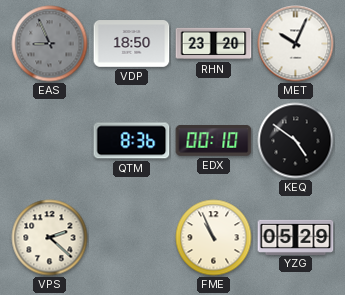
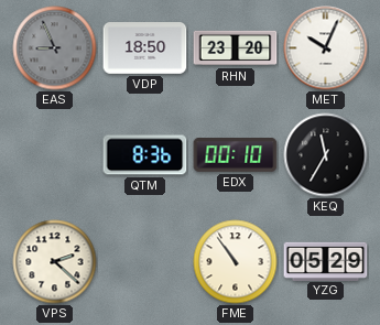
KEQ: 4:51 -> 11:35 (326, 155)
FME: 10:56 -> 10:54 (236, 262)
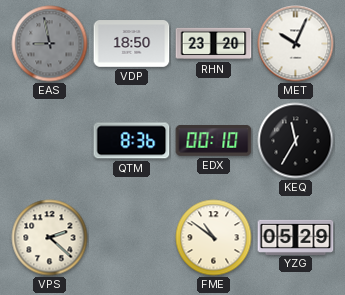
EAS: 8:56 -> 8:58 (50, 44)
FME: 10:54 -> 10:51 (214, 238)
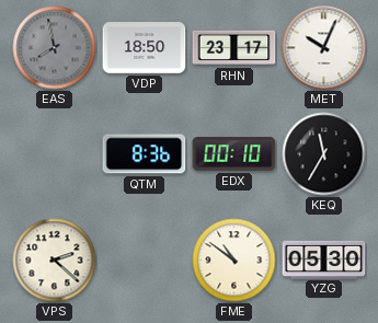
EAS: 8:58 -> 7:58 (55, 48)
RHN: 23:20 -> 23:17 (234, 48)
YZG: 05:29 -> 05:30 (324, 259)
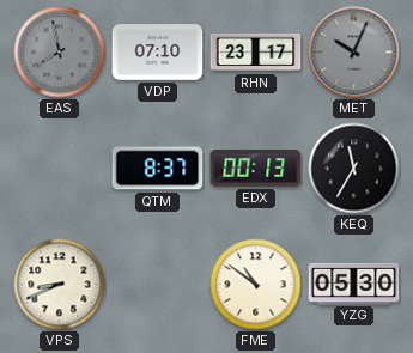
VDP: 18:50 -> 07:10 (158, 53)
MET dial: white -> grey (354, 53)
QTM: 8:36 -> 8:37 (158, 169)
EDX: 00:10 -> 00:13 (256, 169)
VPS: 2:22 -> 8:41 (60, 285)
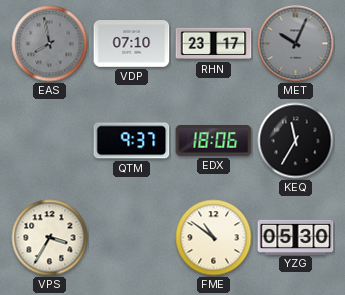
QTM: 8:37 -> 9:37 (132, 141)
EDX: 00:13 -> 18:06 (214, 141)
VPS: 8:41 -> 3:35 (50, 238)
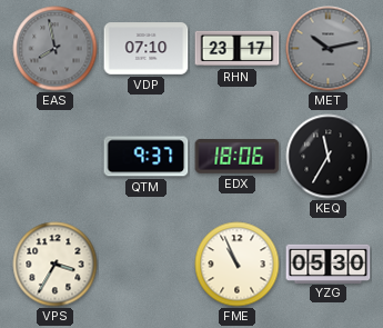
MET: 10:04 -> 10:13 (329, 49)
FME: 10:51 -> 10:56 (238, 265)
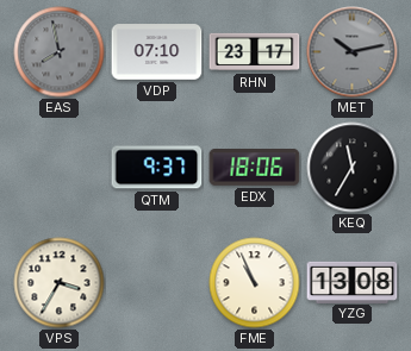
YZG: 05:30 -> 13:08 (353, 282)
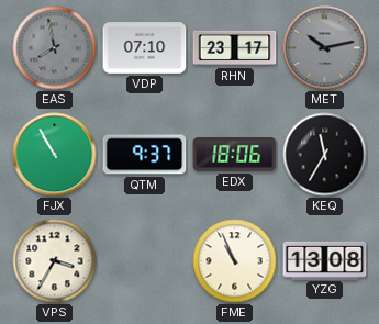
FJX: none -> 10:55 (55, 155)
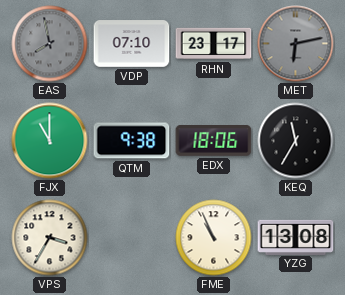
MET: 10:13 -> 6:13 (296, 44)
FJX: 10:55 -> 11:00 (50, 141)
QTM: 9:37 -> 9:38 (132, 141)
